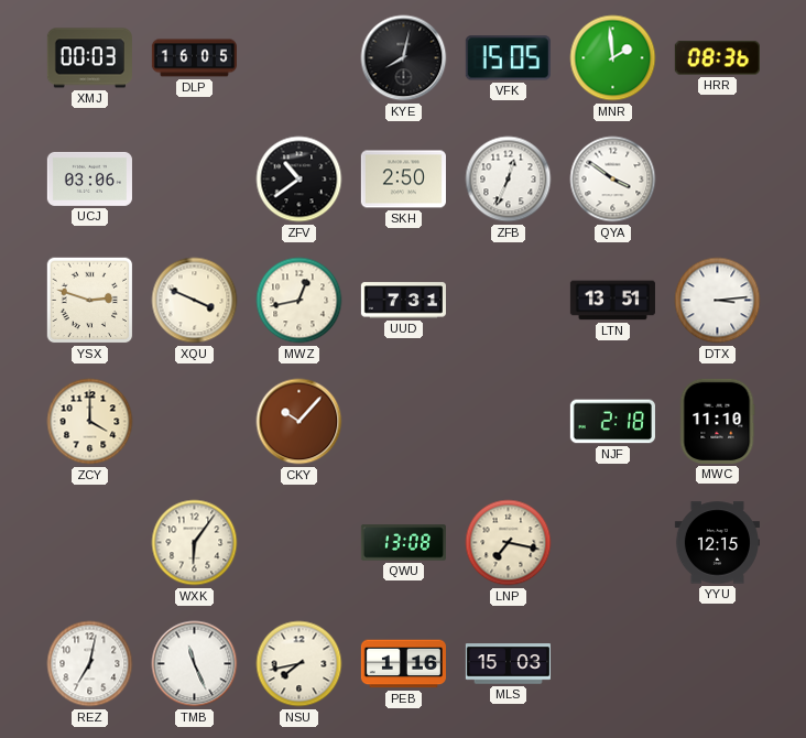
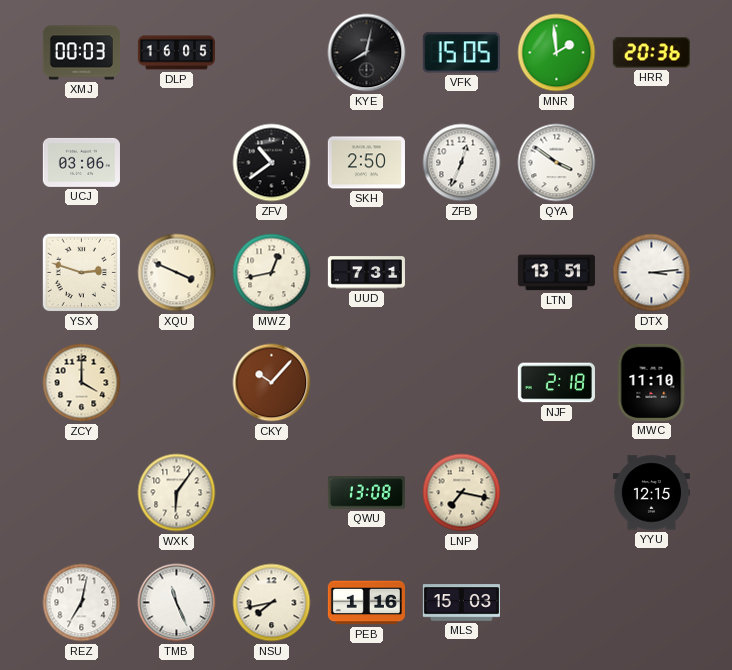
HRR: 08:36 -> 20:36 (651, 53)
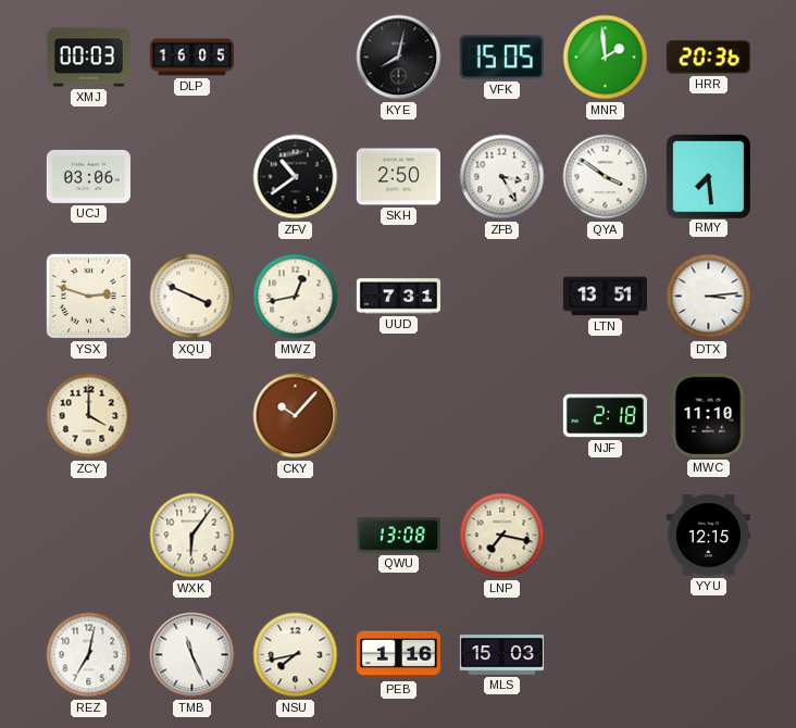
ZFB: 12:34 -> 3:25 (502, 177)
RMY: none -> 7:29 (708, 176)
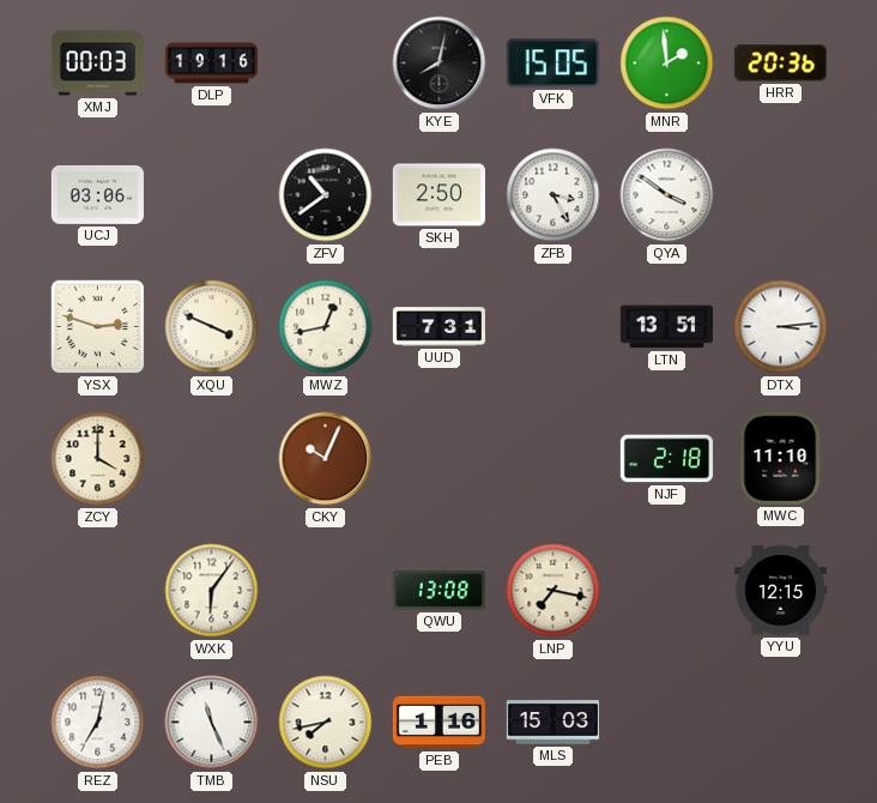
DLP: 16:05 -> 19:16 (211, 64)
RMY: 7:29 -> none (708, 176)
CKY: 10:07 -> 10:04 (326, 459)
